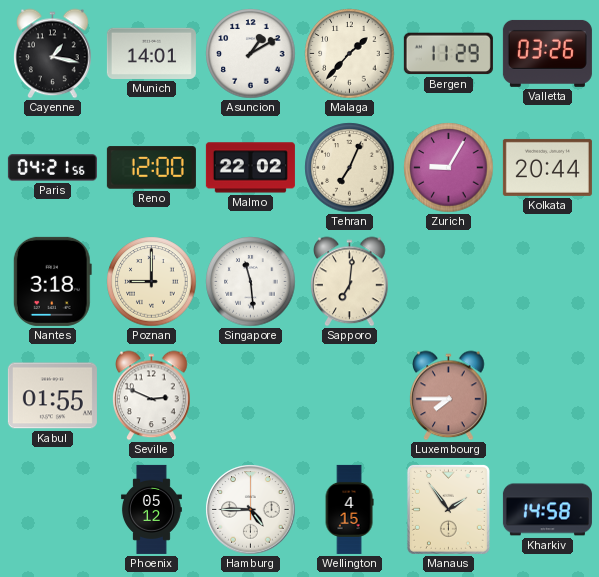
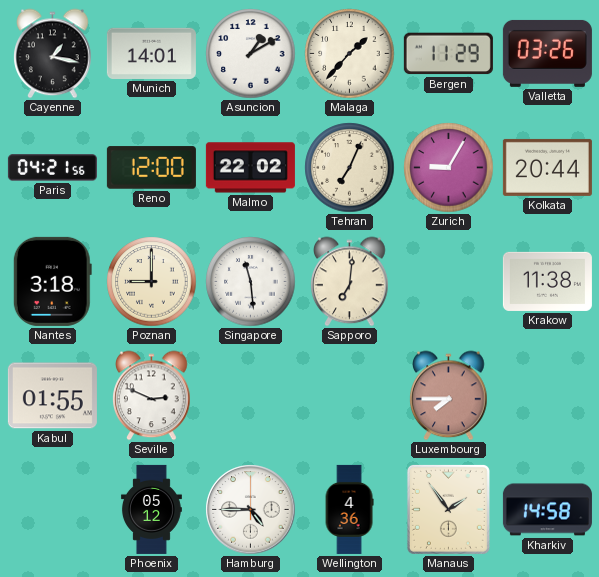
Krakow: none -> 11:38 (547, 281)
Wellington: 4:15 -> 4:36 (349, 509)
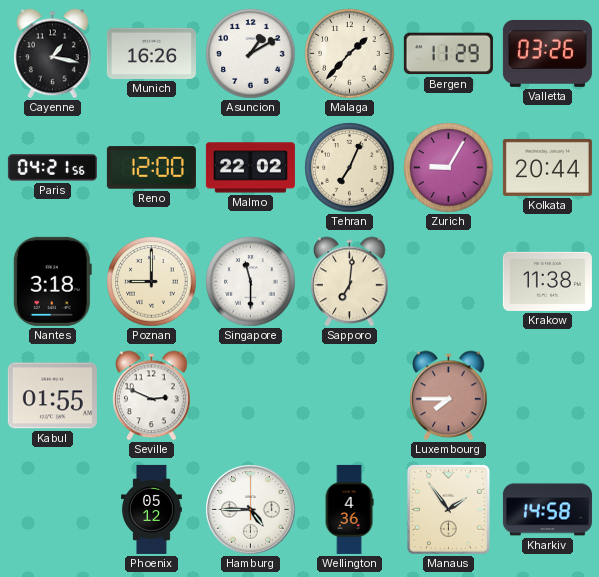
Munich: 14:01 -> 16:26 (151, 53)
Singapore: 11:29 -> 11:30 (251, 282)
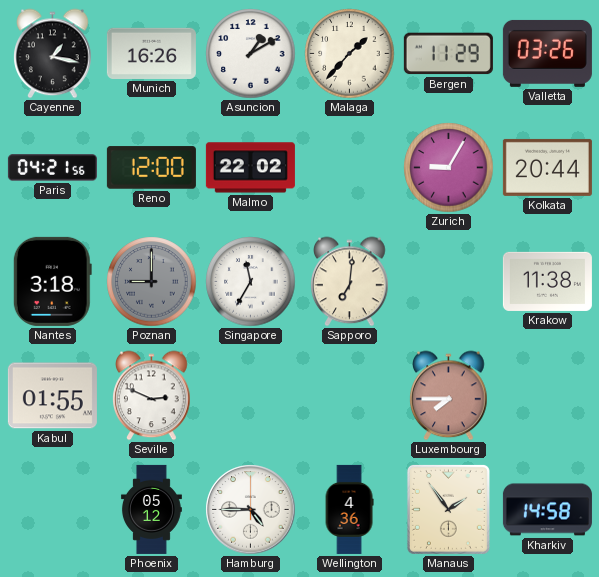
Tehran: 7:04 -> none (350, 168)
Poznan dial: cream -> grey (152, 282)
Singapore: 11:30 -> 11:35 (251, 282)
